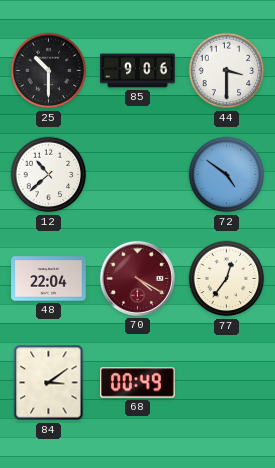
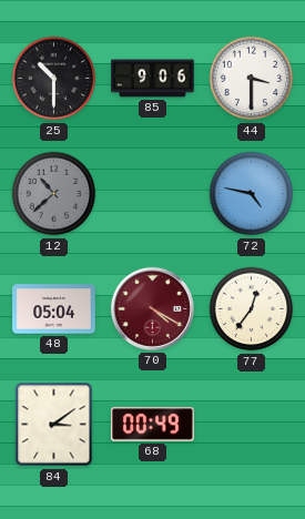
12 dial: white -> grey (54, 194)
72: 4:51 -> 4:47 (252, 194)
48: 22:04 -> 05:04 (54, 309)
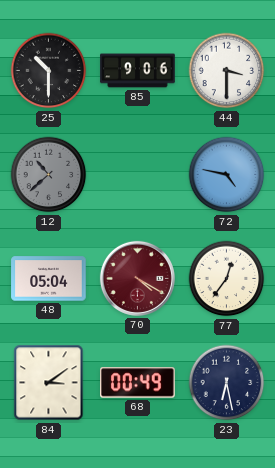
23: none -> 6:28 (227, 383)
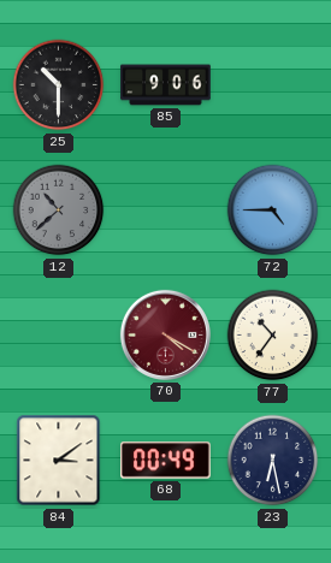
44: 3:30 -> none (227, 71)
72: 4:47 -> 4:45 (273, 211)
48: 05:04 -> none (49, 279)
77: 12:36 -> 10:36 (273, 336)
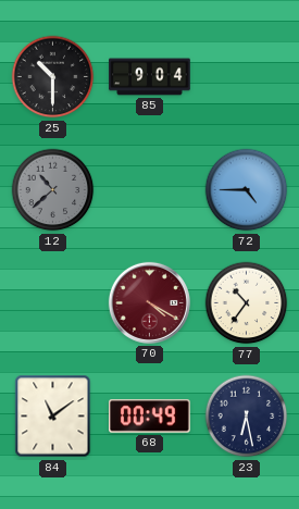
85: 9:06 -> 9:04 (150, 77)
84: 3:09 -> 11:09 (53, 417)
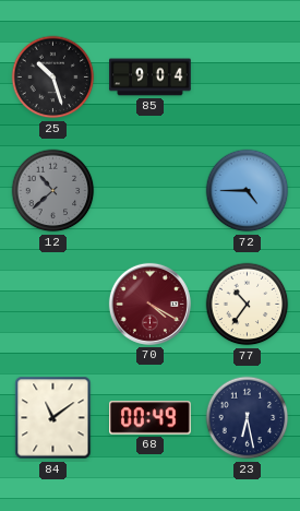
25: 10:30 -> 10:27 (53, 78)
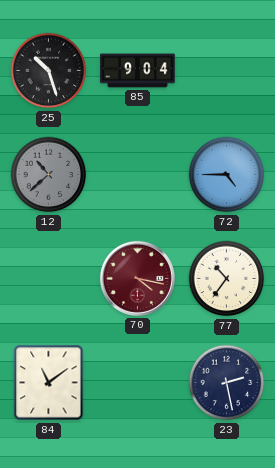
70: 4:20 -> 4:17 (137, 278)
68: 00:49 -> none (151, 418)
23: 6:28 -> 2:28 (227, 383)
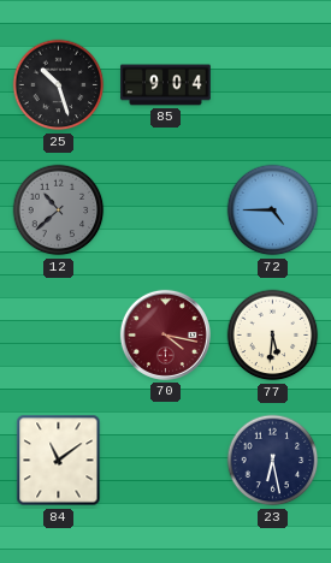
77: 10:36 -> 5:31 (273, 336)
23: 2:28 -> 6:28 (273, 461)
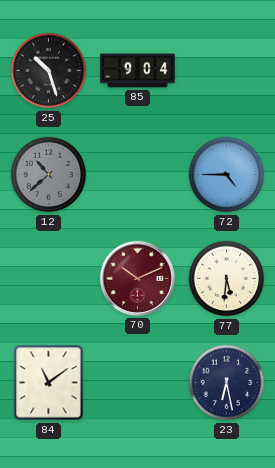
70: 4:17 -> 10:11 (137, 278)
